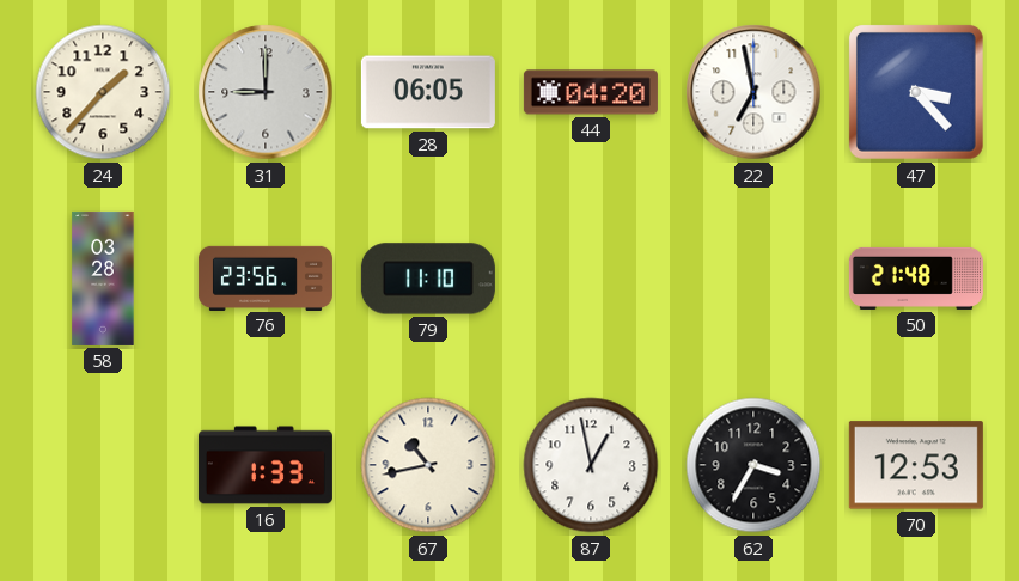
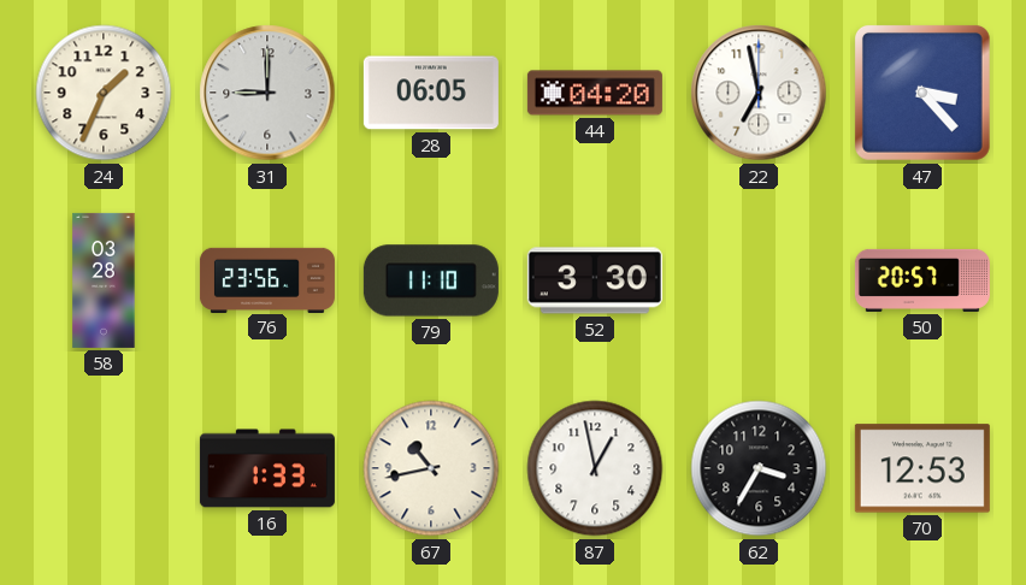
24: 1:37 -> 1:34 (104, 93)
52: none -> 3:30 (595, 280)
50: 21:48 -> 20:57 (922, 280)
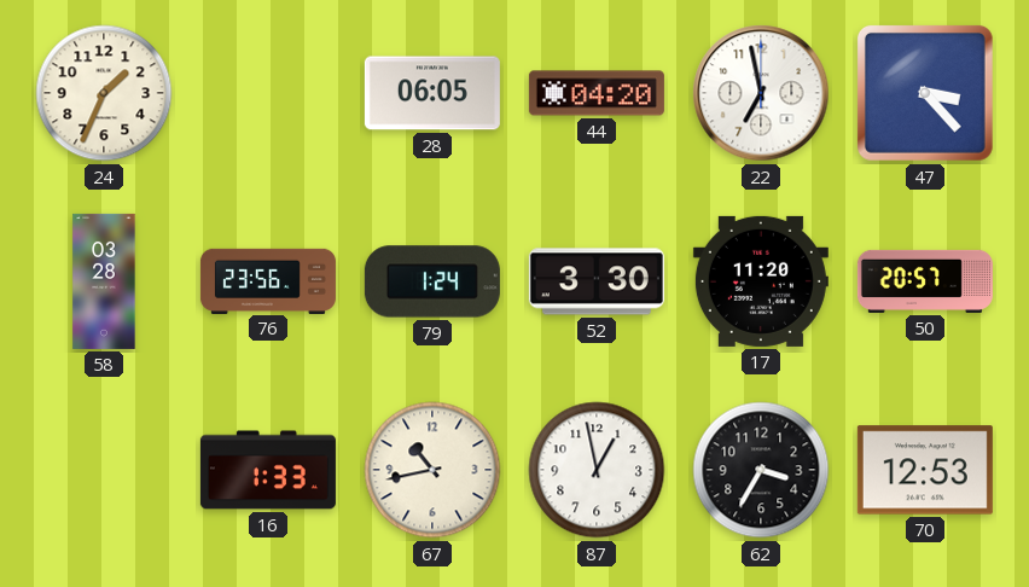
31: 9:00 -> none (267, 93)
79: 11:10 -> 1:24 (432, 281)
17: none -> 11:20 (761, 281)
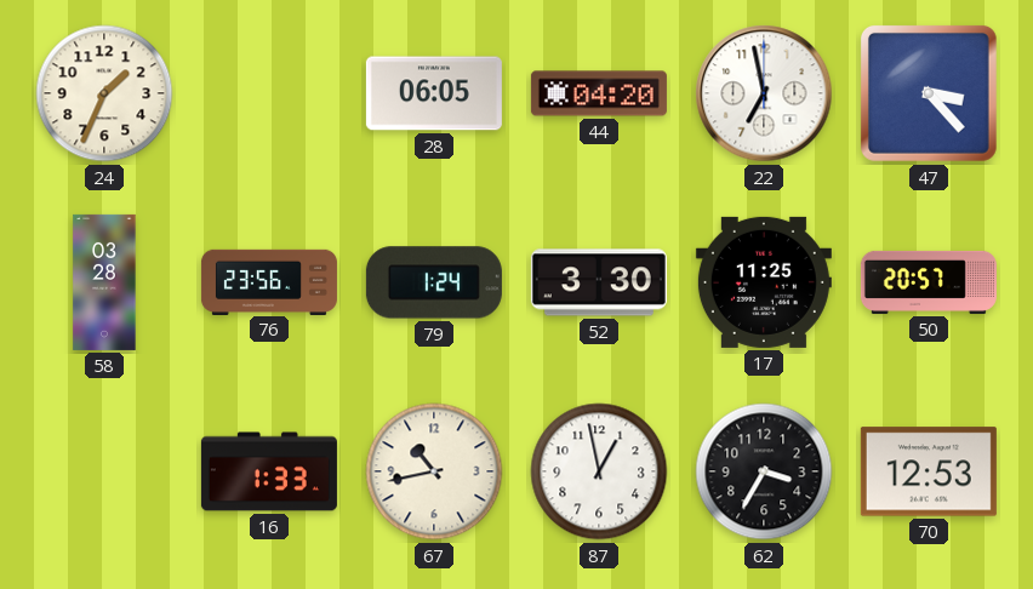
17: 11:20 -> 11:25 (764, 282)
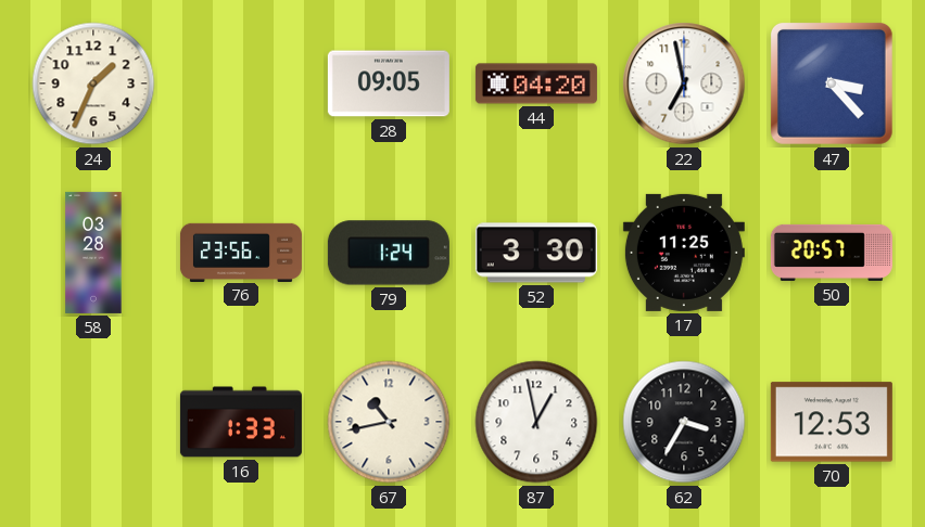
28: 06:05 -> 09:05 (389, 83)
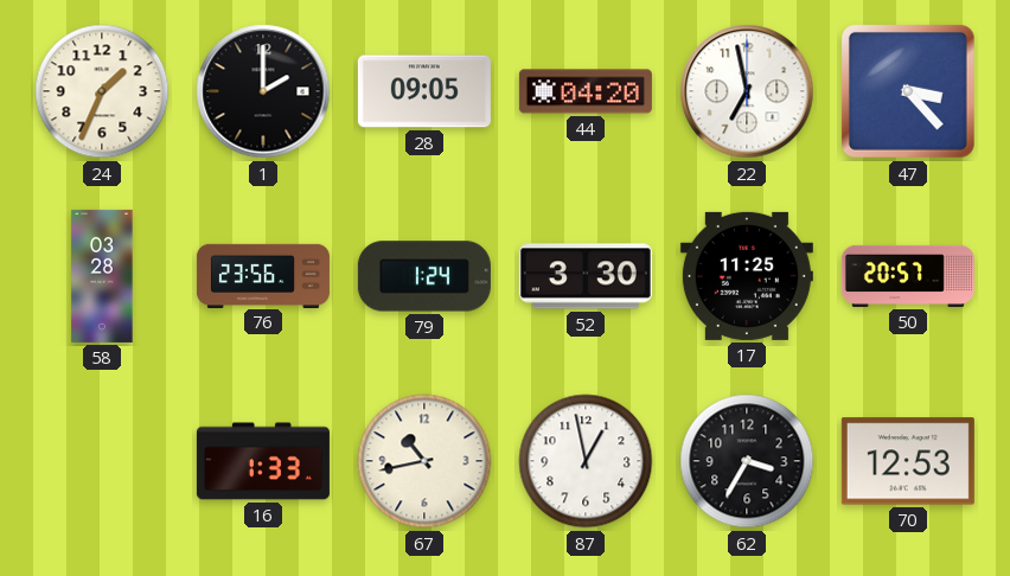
1: none -> 2:00 (263, 91)
